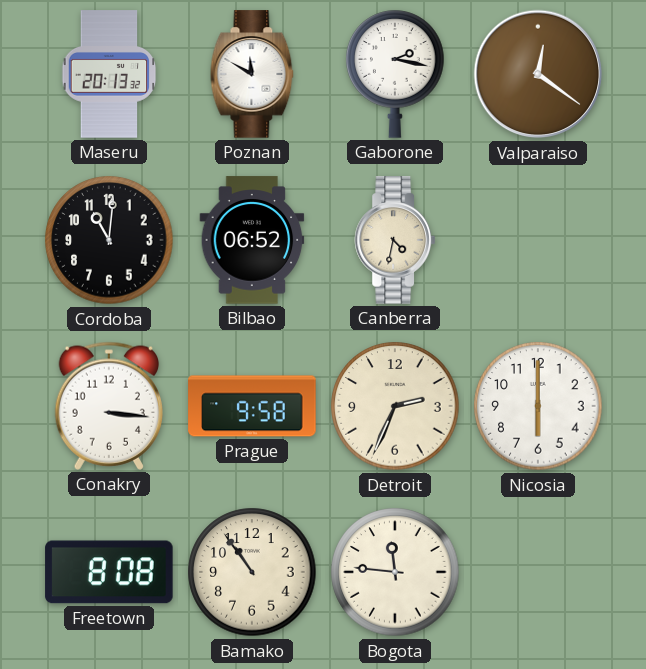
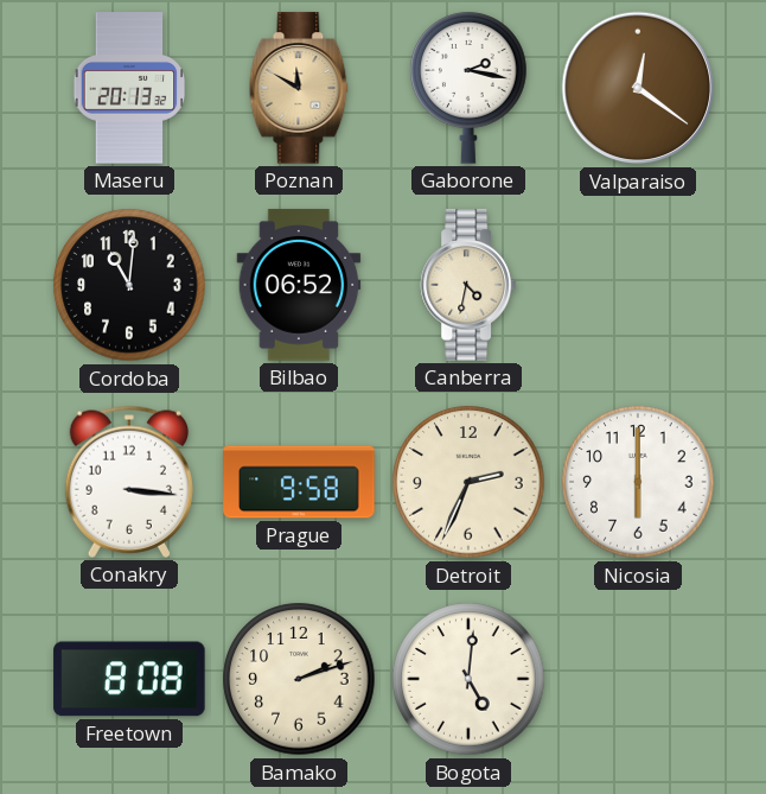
Poznan dial: white -> champagne (299, 88)
Bamako: 10:54 -> 2:12 (299, 679)
Bogota: 11:46 -> 5:01 (468, 679)
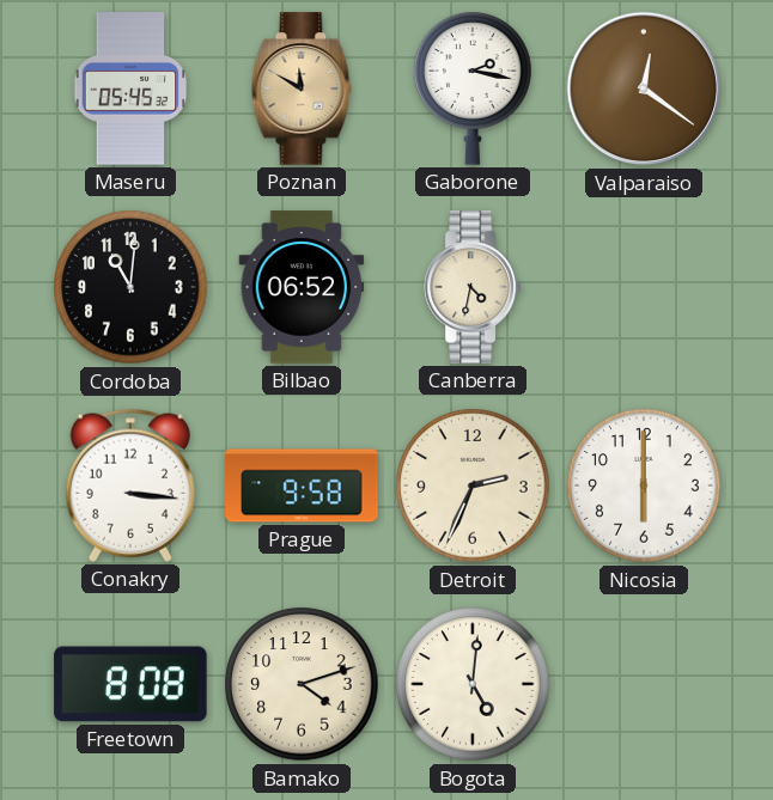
Maseru: 20:13 -> 05:45 (130, 88)
Bamako: 2:12 -> 4:12 (302, 684)
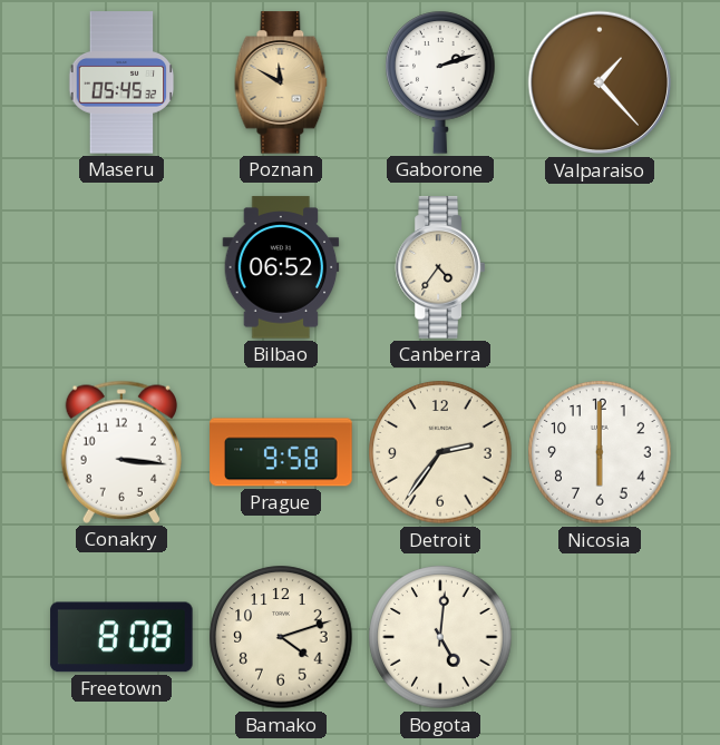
Gaborone: 2:17 -> 2:12 (440, 82)
Valparaiso: 12:21 -> 1:23 (600, 82)
Cordoba: 11:01 -> none (130, 287)
Canberra: 4:32 -> 4:36 (439, 267)
Detroit: 2:34 -> 2:36 (440, 452)
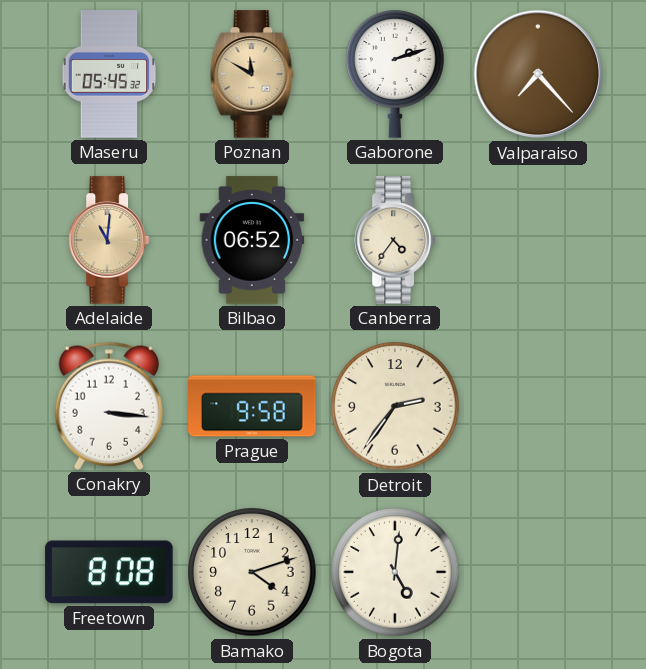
Valparaiso: 1:23 -> 7:23 (538, 74)
Adelaide: none -> 11:01 (108, 240)
Nicosia: 6:00 -> none (600, 452)
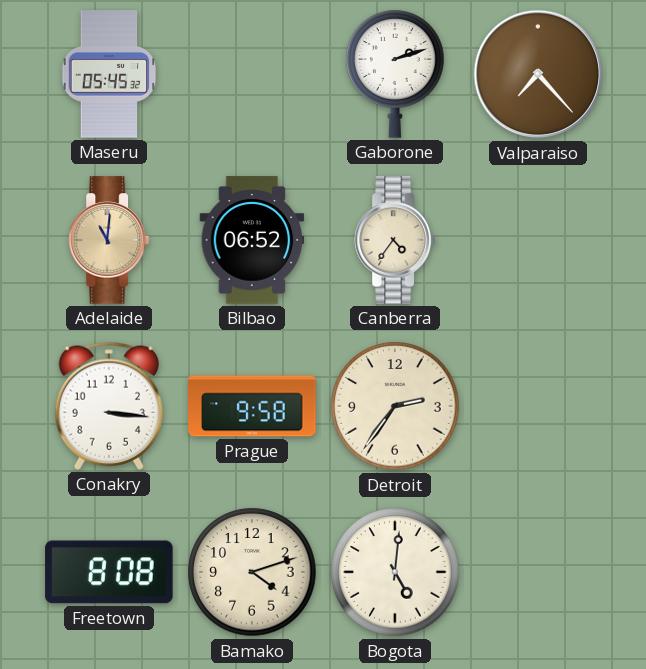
Poznan: 11:50 -> none (252, 74)
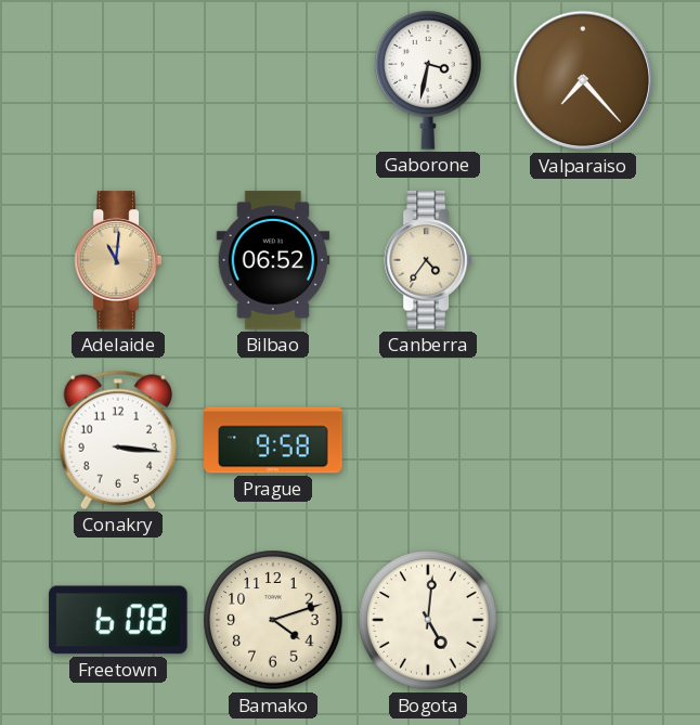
Maseru: 05:45 -> none (109, 74)
Gaborone: 2:12 -> 3:32 (428, 80)
Detroit: 2:36 -> none (395, 406)
Freetown: 8:08 -> 6:08 (118, 620)
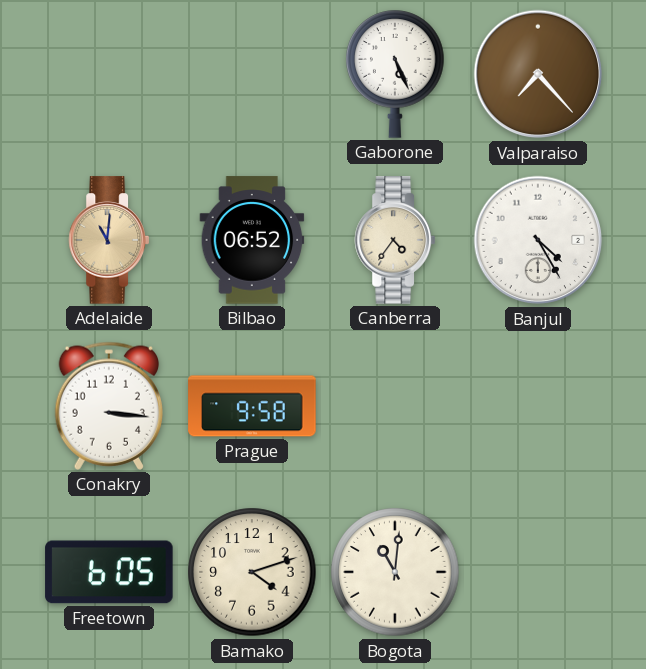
Gaborone: 3:32 -> 5:26 (395, 74)
Banjul: none -> 4:25 (538, 240)
Freetown: 6:08 -> 6:05 (109, 572)
Bogota: 5:01 -> 11:01 (395, 572)
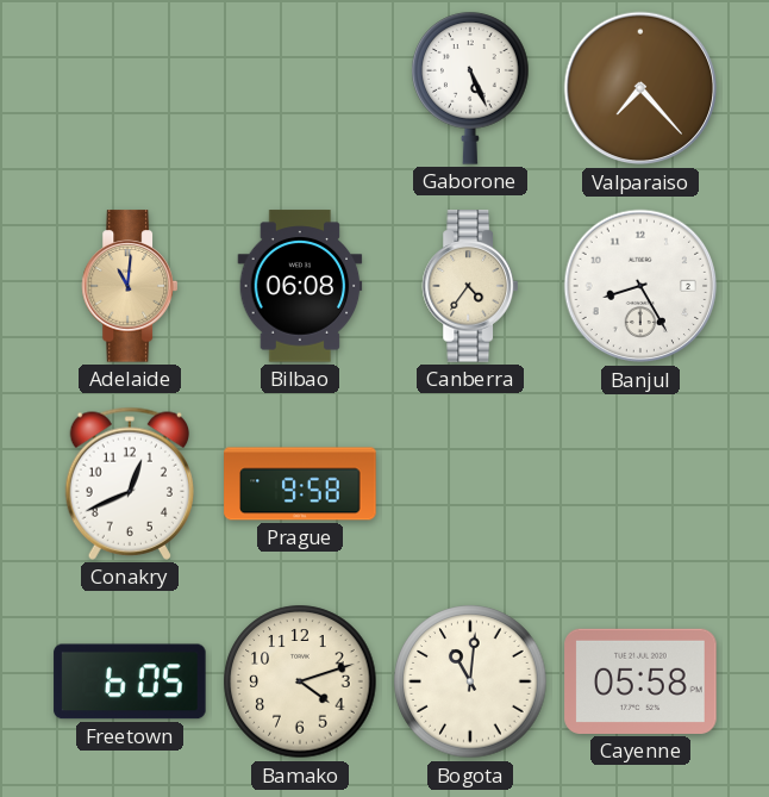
Bilbao: 06:52 -> 06:08 (300, 286)
Banjul: 4:25 -> 8:25 (640, 286)
Conakry: 3:16 -> 12:41 (129, 484)
Cayenne: none -> 05:58 (640, 681)
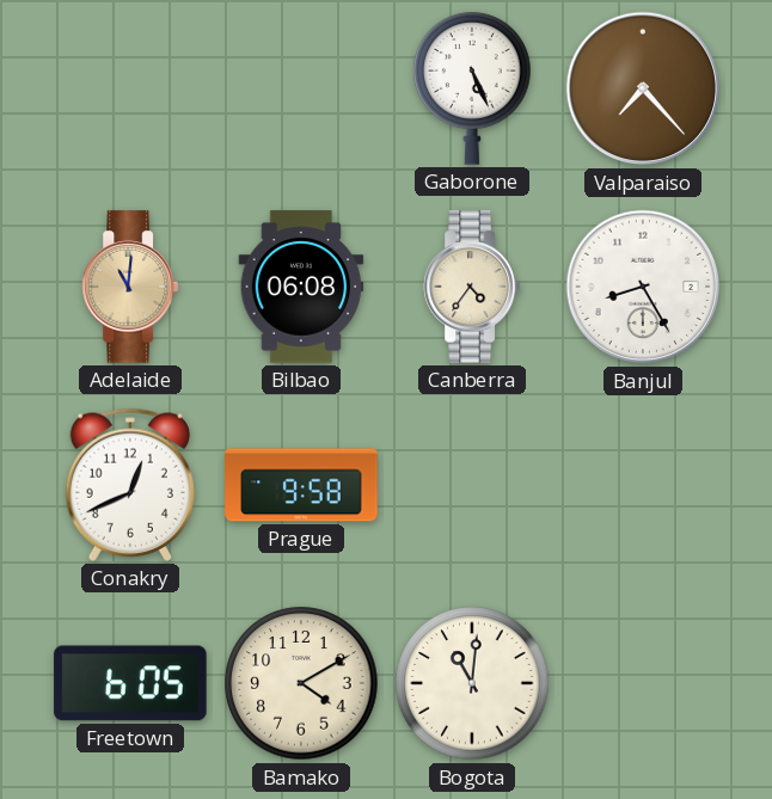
Bamako: 4:12 -> 4:10 (301, 683)
Cayenne: 05:58 -> none (640, 681)
